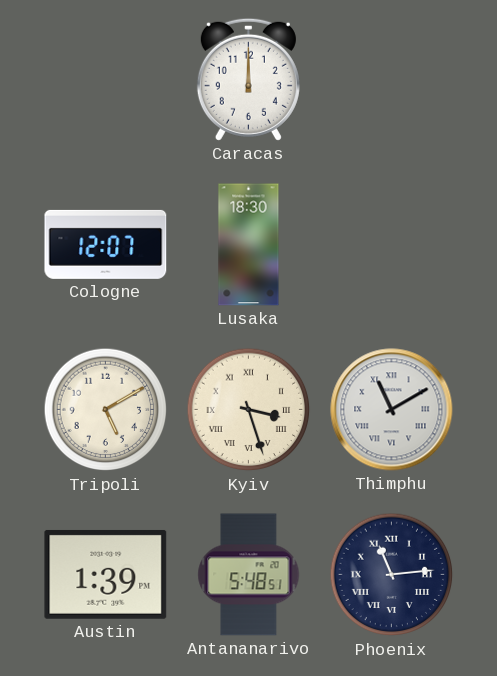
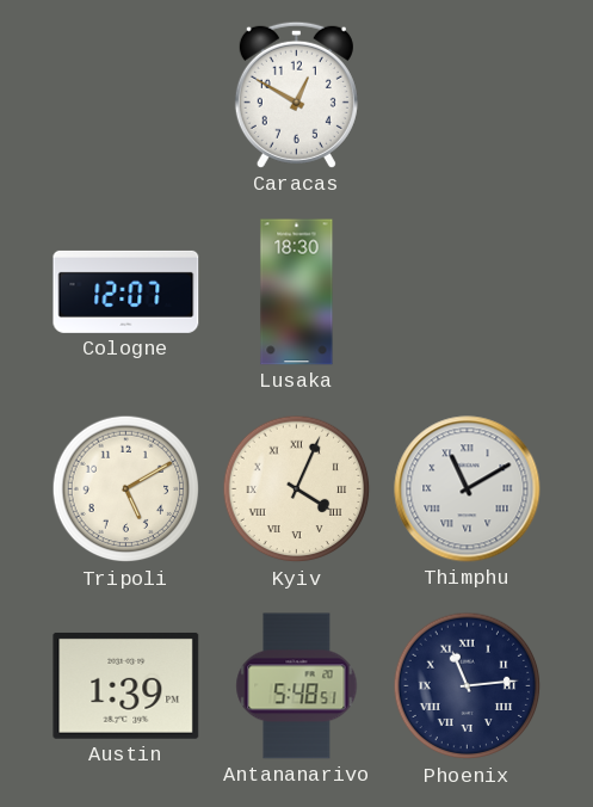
Caracas: 12:00 -> 12:50 (296, 94)
Kyiv: 3:27 -> 4:04 (297, 489)
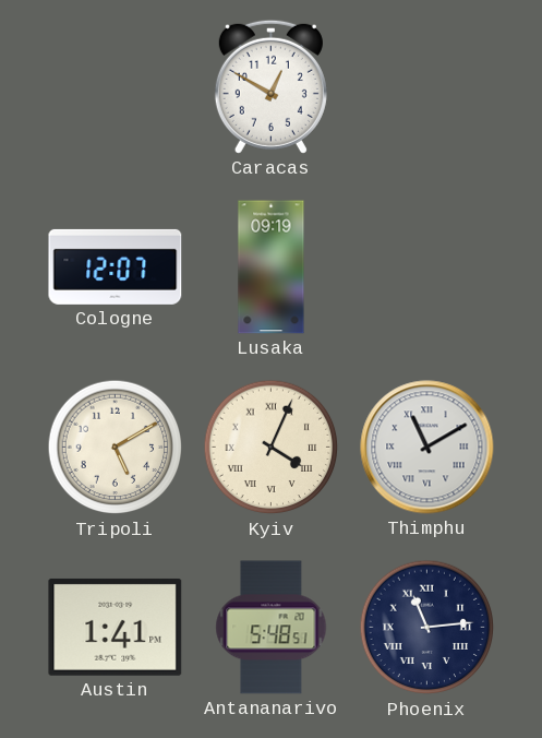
Lusaka: 18:30 -> 09:19 (272, 267)
Austin: 1:39 -> 1:41 (116, 627)
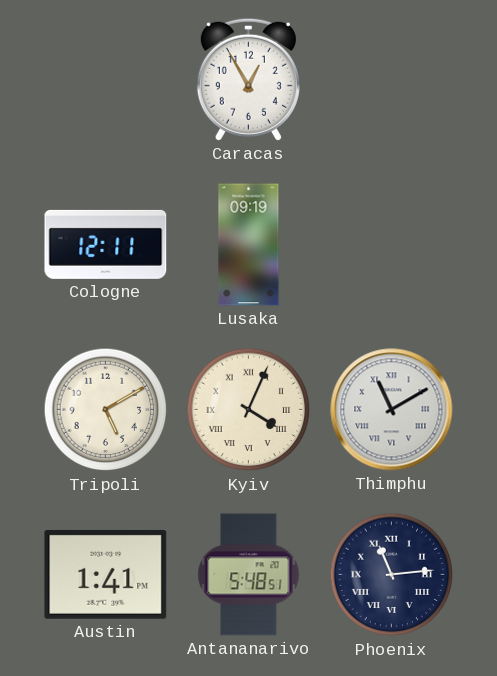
Caracas: 12:50 -> 12:55 (248, 79)
Cologne: 12:07 -> 12:11 (106, 244)
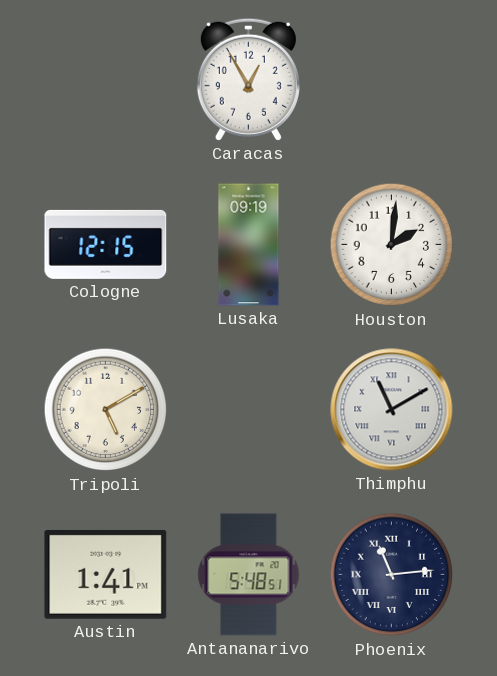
Cologne: 12:11 -> 12:15 (106, 244)
Houston: none -> 2:01 (392, 245)
Kyiv: 4:04 -> none (249, 410)
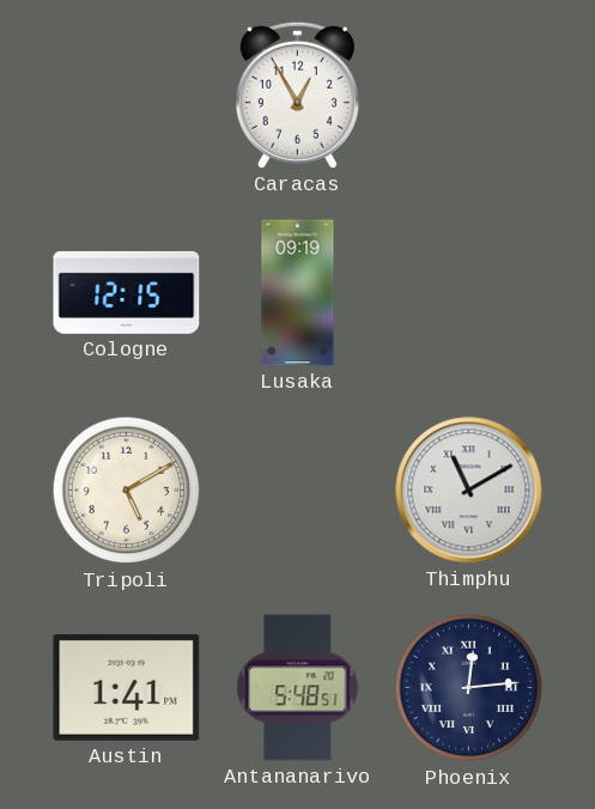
Houston: 2:01 -> none (392, 245)
Phoenix: 11:14 -> 12:14 (469, 688)
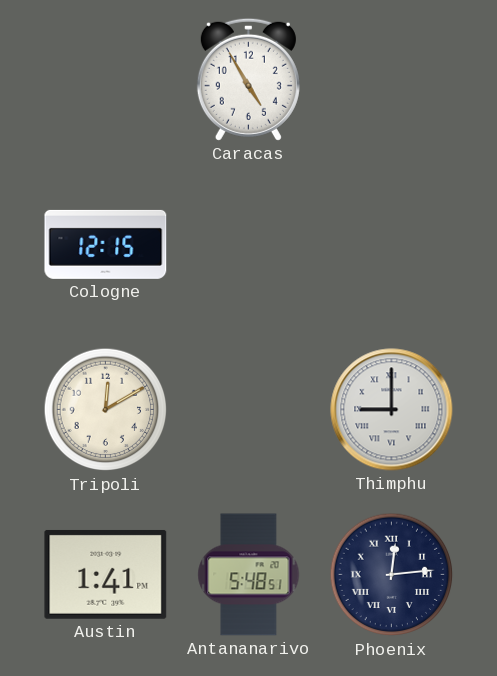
Caracas: 12:55 -> 4:55 (248, 79)
Lusaka: 09:19 -> none (298, 293)
Tripoli: 5:10 -> 12:10 (106, 410)
Thimphu: 11:10 -> 9:00 (392, 410)
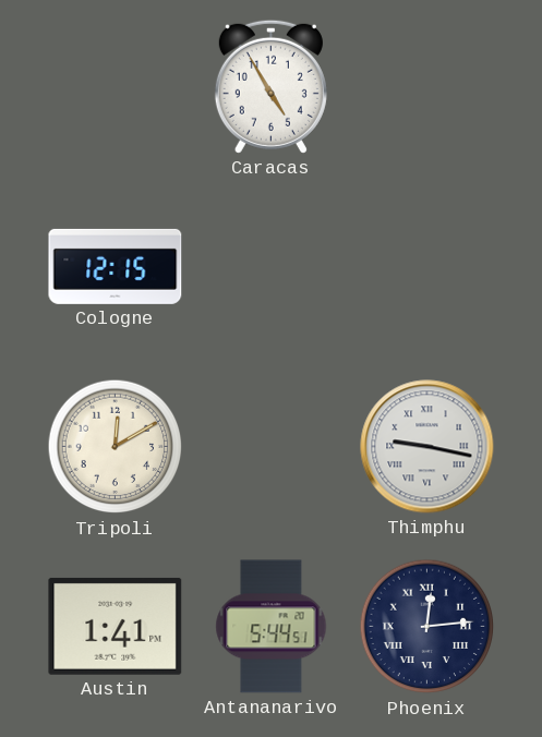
Thimphu: 9:00 -> 9:17 (427, 447)
Antananarivo: 5:48 -> 5:44 (272, 627)
